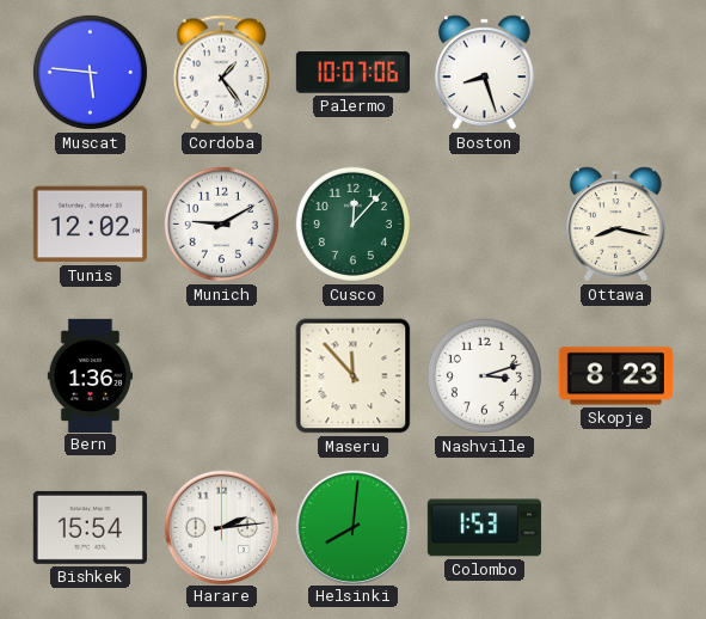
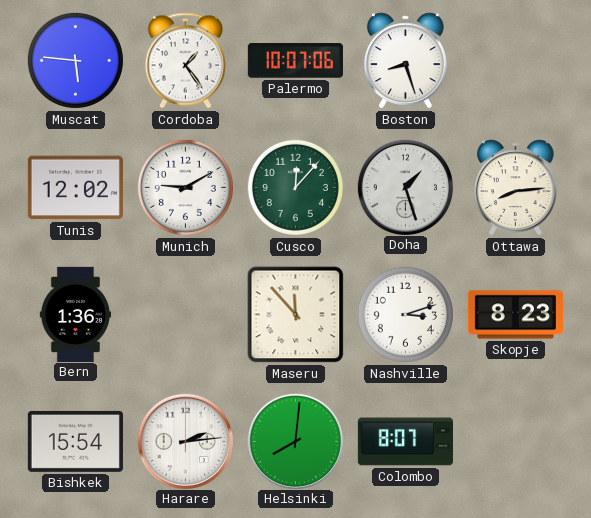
Doha: none -> 1:27 (405, 187)
Ottawa: 8:17 -> 8:14 (516, 188)
Colombo: 1:53 -> 8:07 (405, 442)
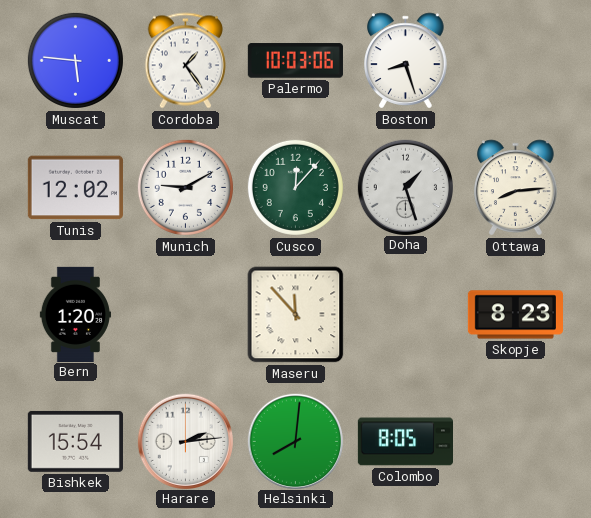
Palermo: 10:07 -> 10:03 (295, 61)
Bern: 1:36 -> 1:20 (75, 314)
Nashville: 3:12 -> none (405, 314)
Colombo: 8:07 -> 8:05 (405, 442)
